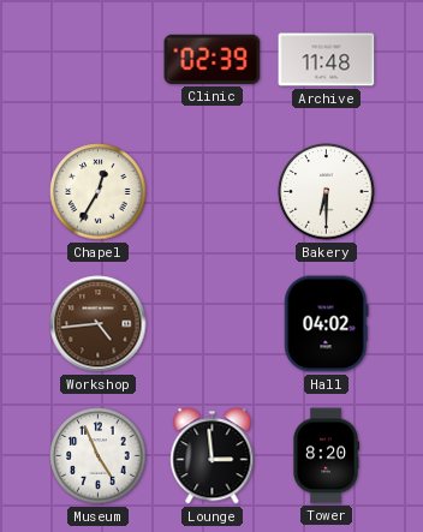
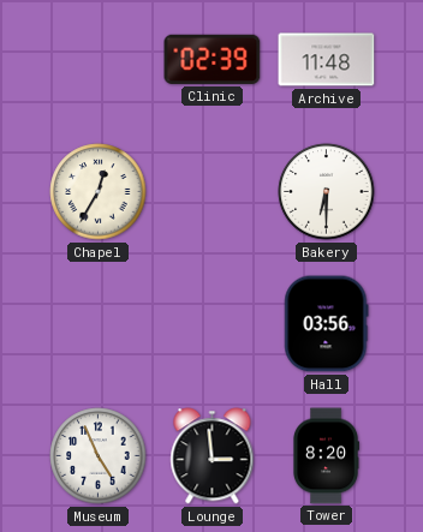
Workshop: 4:44 -> none (99, 324)
Hall: 04:02 -> 03:56 (327, 324)
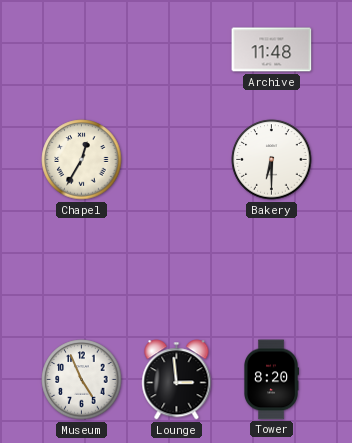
Clinic: 02:39 -> none (213, 59)
Hall: 03:56 -> none (327, 324)
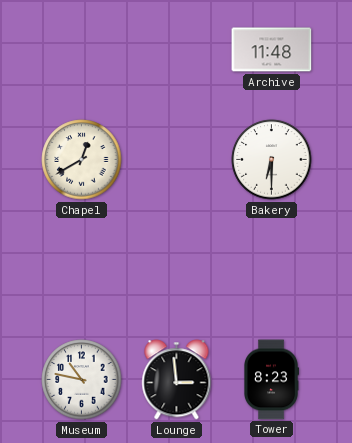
Chapel: 12:35 -> 12:40 (82, 160)
Museum: 4:56 -> 10:47 (82, 380)
Tower: 8:20 -> 8:23 (271, 380)
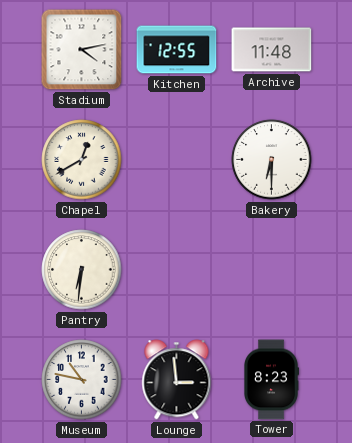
Stadium: none -> 4:13 (82, 50)
Kitchen: none -> 12:55 (177, 50)
Pantry: none -> 6:31 (82, 270)
